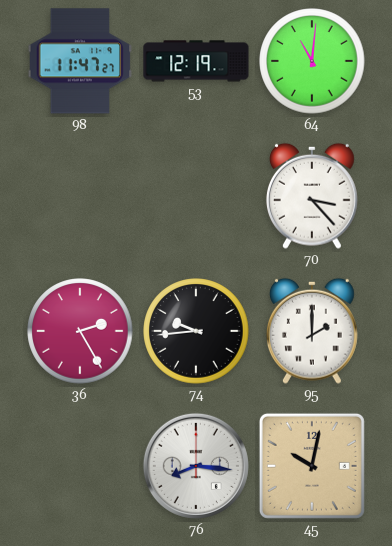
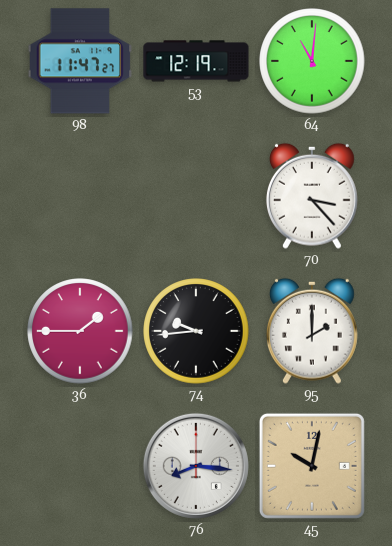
36: 2:25 -> 1:45 (80, 331)
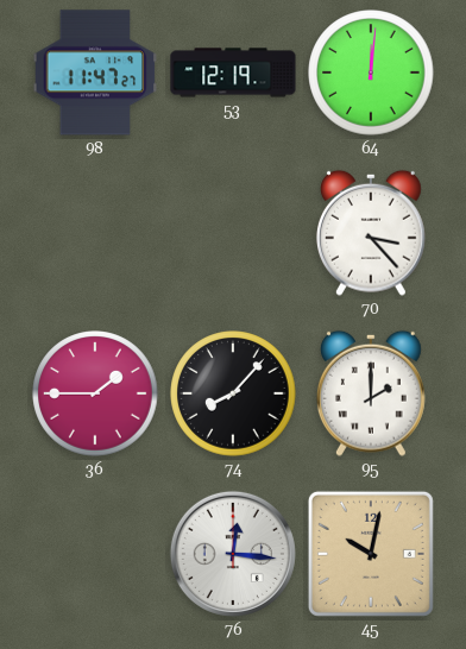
64: 11:01 -> 12:01 (371, 73)
74: 9:44 -> 8:07 (233, 393)
76: 8:16 -> 12:16 (233, 554)
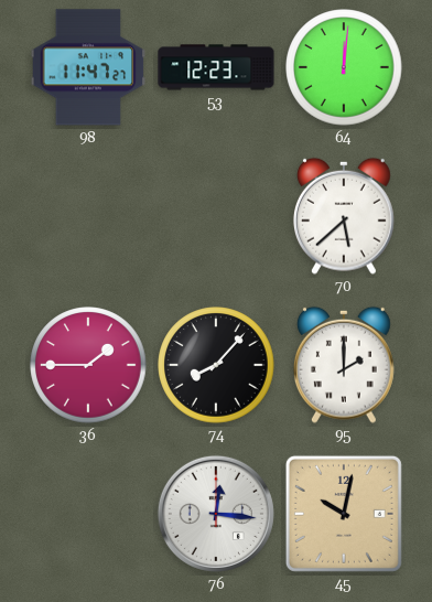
53: 12:19 -> 12:23 (216, 67)
70: 3:23 -> 5:38 (344, 216)
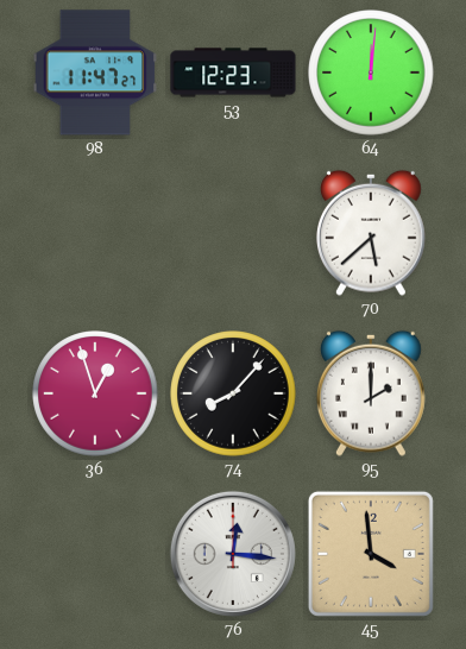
36: 1:45 -> 12:57 (95, 393)
45: 10:02 -> 3:59 (371, 554)
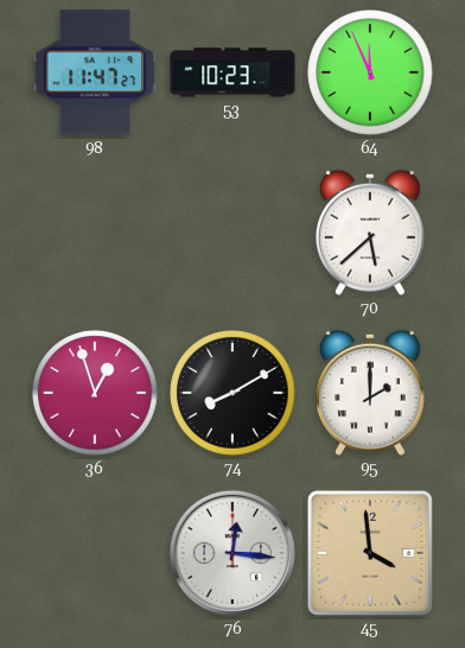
53: 12:23 -> 10:23 (232, 72)
64: 12:01 -> 11:56 (370, 72)
74: 8:07 -> 8:10 (232, 393)
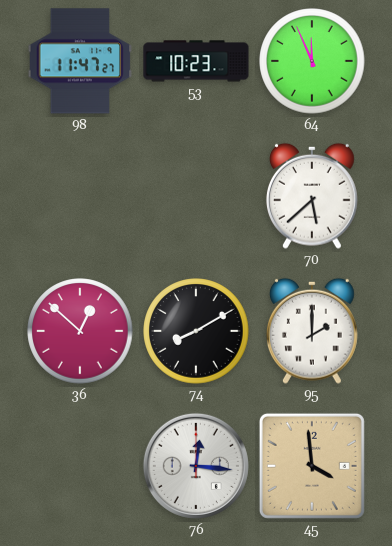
36: 12:57 -> 12:52 (80, 331)
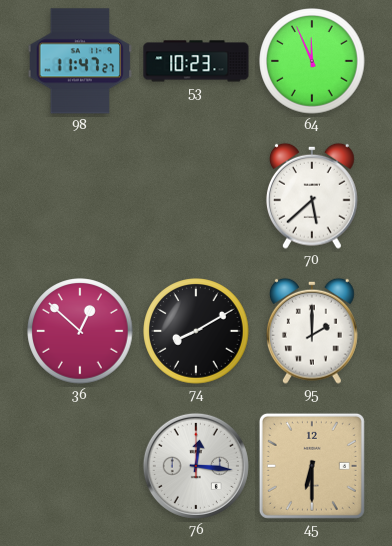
45: 3:59 -> 6:30 (312, 466)
